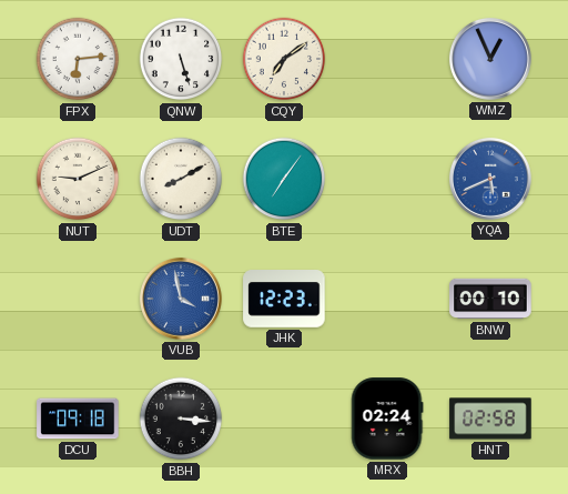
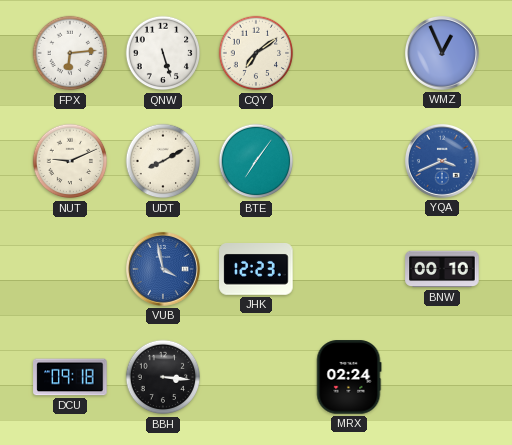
YQA: 5:41 -> 3:41 (442, 161)
HNT: 02:58 -> none (490, 419)
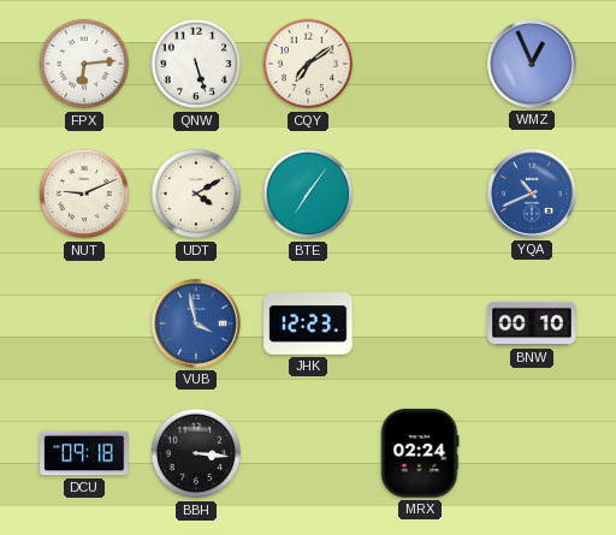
UDT: 8:10 -> 4:10 (196, 194)
YQA: 3:41 -> 10:41 (532, 194)
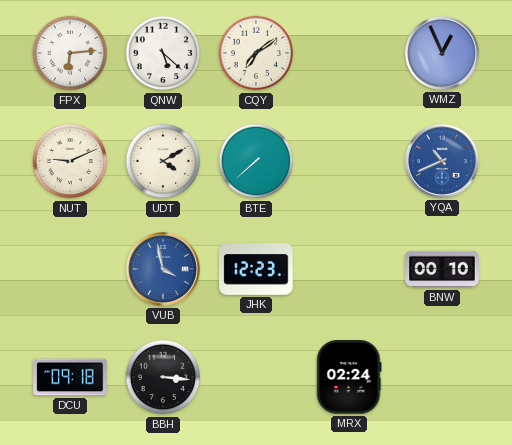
QNW: 5:27 -> 5:22 (163, 53)
BTE: 7:06 -> 7:38 (256, 161)
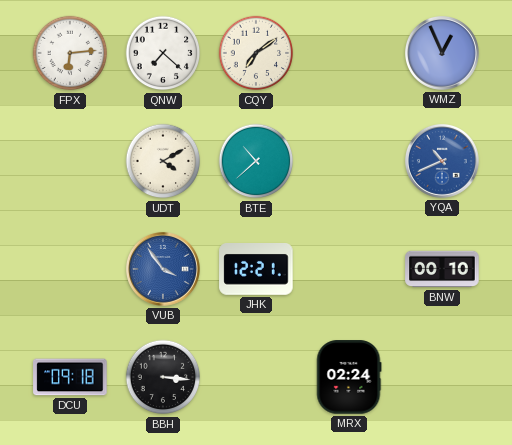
QNW: 5:22 -> 7:22 (163, 53)
NUT: 9:11 -> none (70, 161)
BTE: 7:38 -> 10:38 (256, 161)
VUB: 3:58 -> 3:54 (163, 269)
JHK: 12:23 -> 12:21 (256, 270)
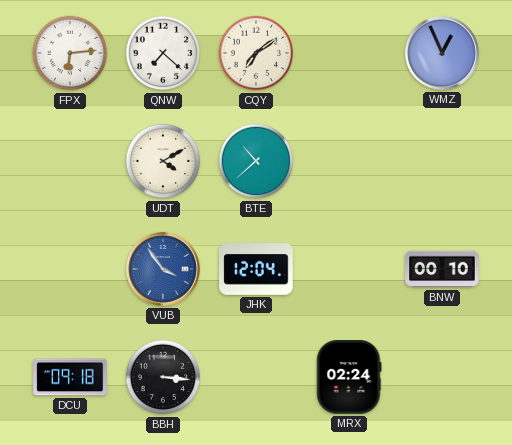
YQA: 10:41 -> none (442, 161)
JHK: 12:21 -> 12:04 (256, 270)
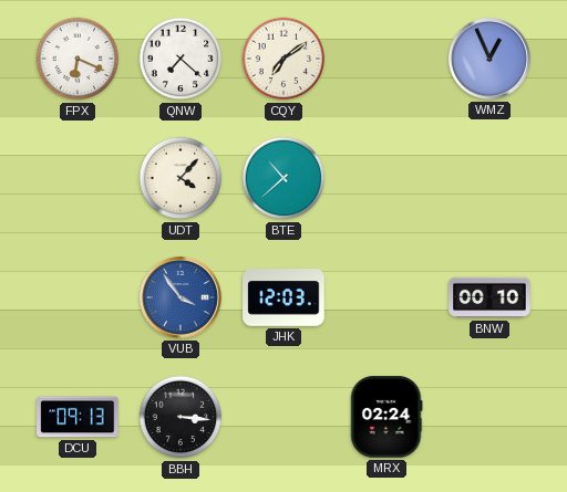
FPX: 6:14 -> 6:19 (78, 59)
UDT: 4:10 -> 4:07 (181, 178)
JHK: 12:04 -> 12:03 (283, 299)
DCU: 09:18 -> 09:13 (78, 417)
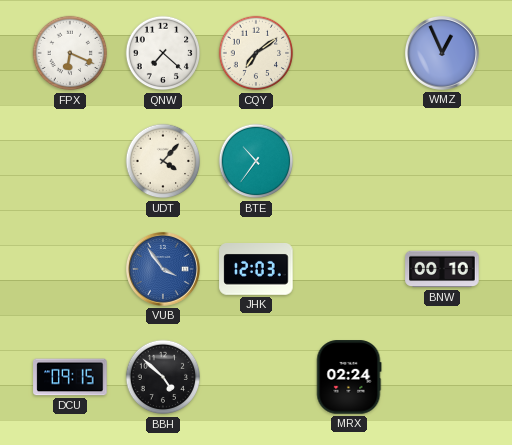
BTE: 10:38 -> 10:36 (256, 161)
DCU: 09:13 -> 09:15 (70, 377)
BBH: 3:16 -> 4:52 (163, 377)
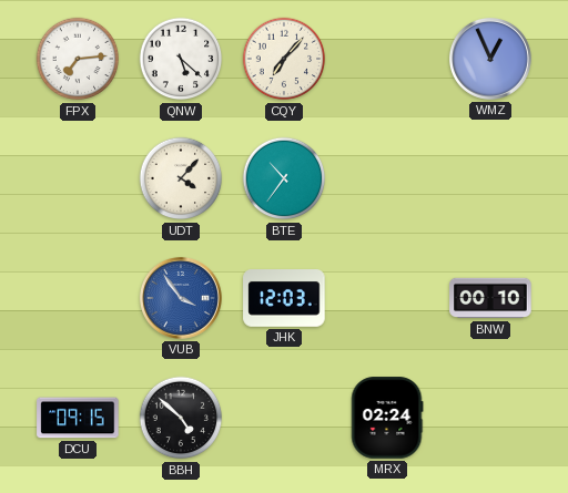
FPX: 6:19 -> 7:14 (78, 59)
QNW: 7:22 -> 5:22 (181, 59)
CQY: 7:09 -> 7:07 (284, 59)
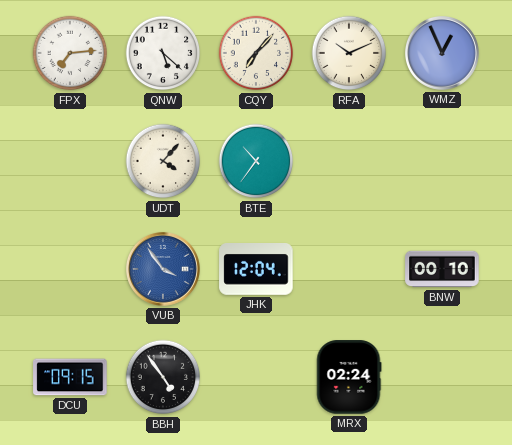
RFA: none -> 10:11 (349, 53)
JHK: 12:03 -> 12:04 (256, 270)
BBH: 4:52 -> 4:54 (163, 377)
